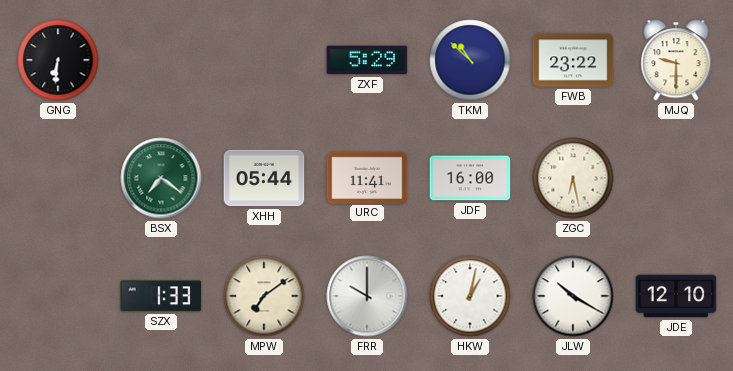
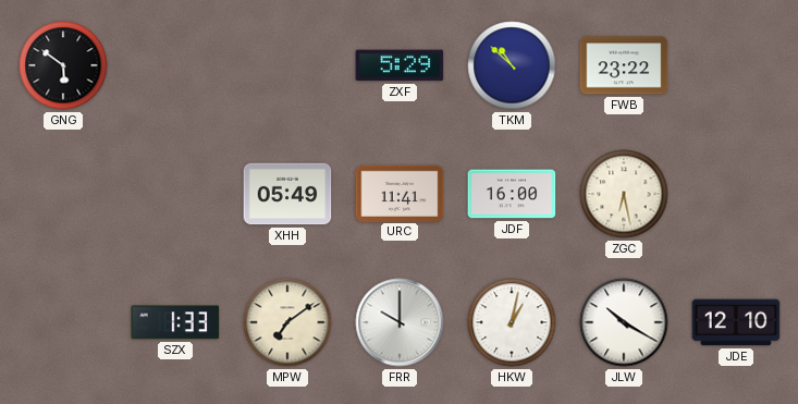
GNG: 6:31 -> 5:51 (63, 65)
MJQ: 9:30 -> none (676, 60)
BSX: 7:21 -> none (161, 178)
XHH: 05:44 -> 05:49 (287, 194)
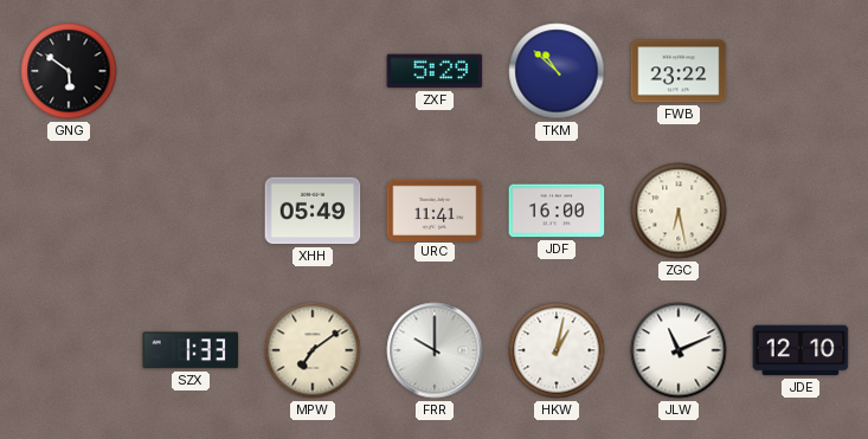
JLW: 10:20 -> 11:11 (679, 350)
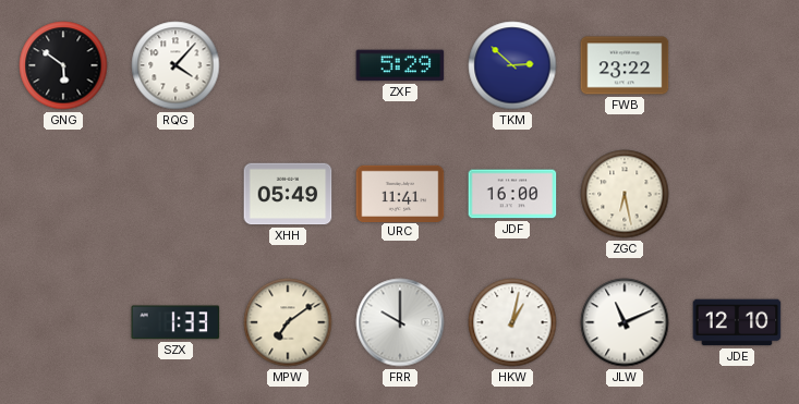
RQG: none -> 4:07 (175, 65)
TKM: 10:52 -> 2:52 (512, 65)
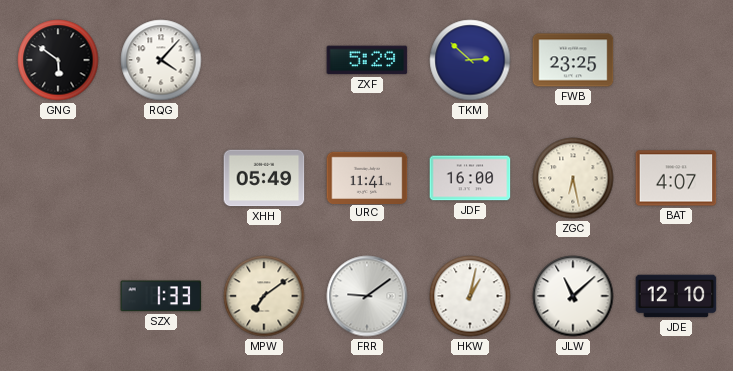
FWB: 23:22 -> 23:25 (573, 60)
BAT: none -> 4:07 (676, 178)
FRR: 10:00 -> 9:09 (367, 296)
JLW: 11:11 -> 11:08 (573, 296)
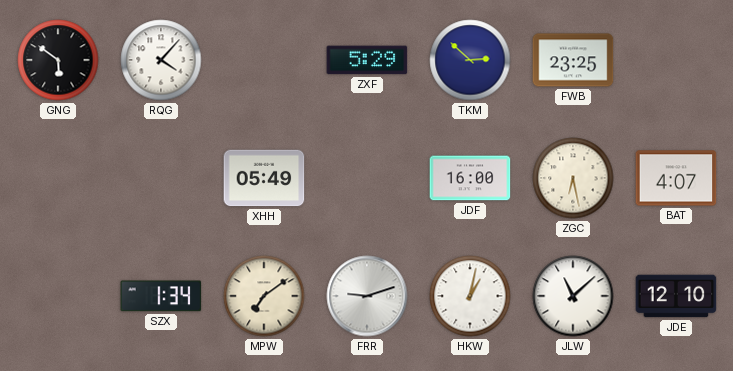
URC: 11:41 -> none (367, 177)
SZX: 1:33 -> 1:34 (161, 296)
FRR: 9:09 -> 9:12 (367, 296)
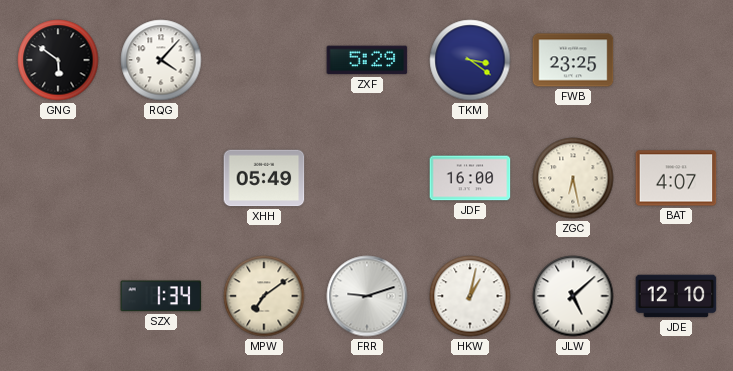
TKM: 2:52 -> 3:21 (470, 60)
JLW: 11:08 -> 5:08 (573, 296)
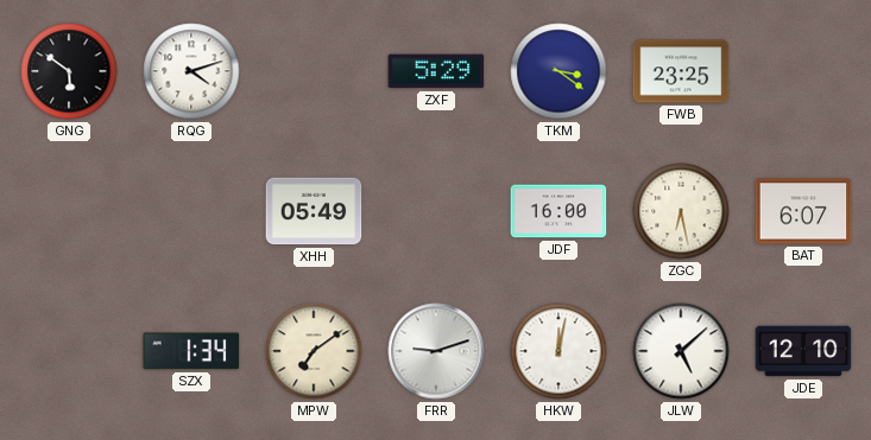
RQG: 4:07 -> 4:12 (191, 71)
BAT: 4:07 -> 6:07 (803, 211)
HKW: 1:02 -> 12:02 (558, 351)
